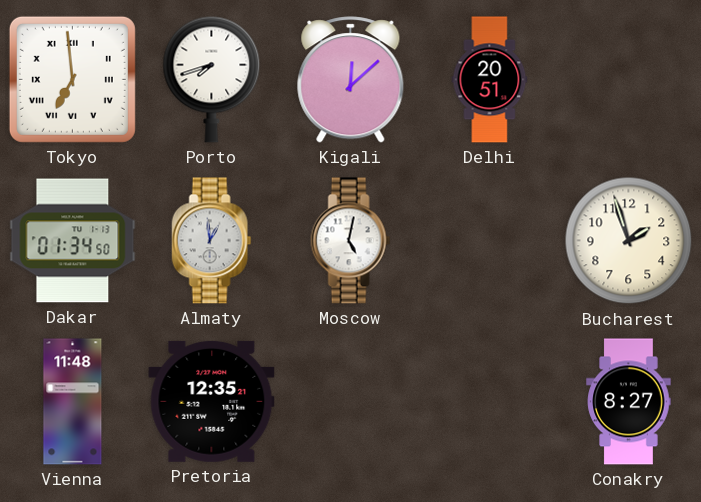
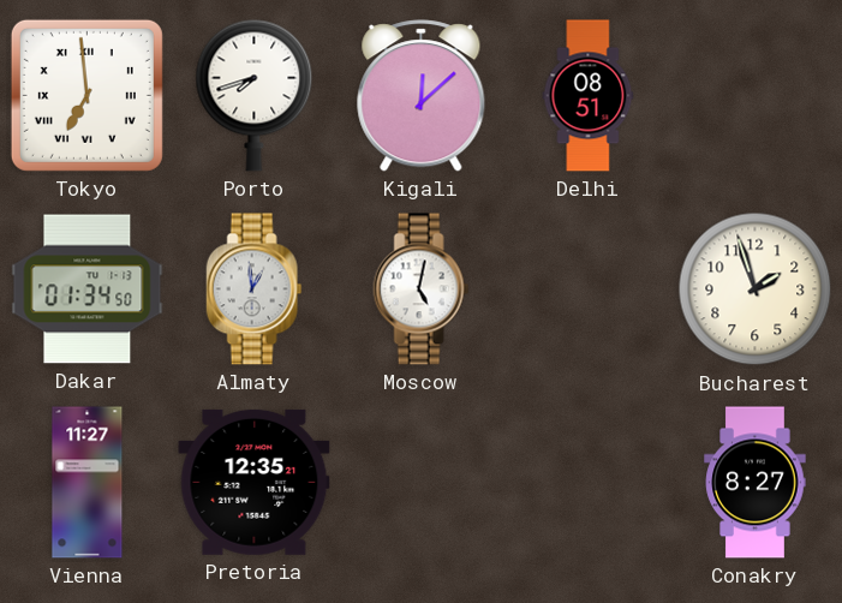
Delhi: 20:51 -> 08:51 (589, 96)
Vienna: 11:48 -> 11:27 (88, 483)
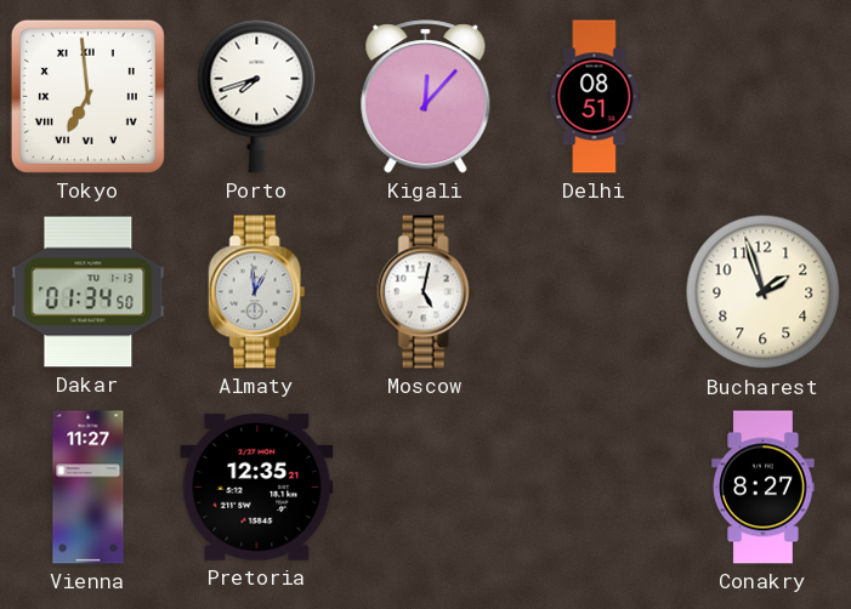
Kigali: 12:08 -> 12:07 (426, 97)
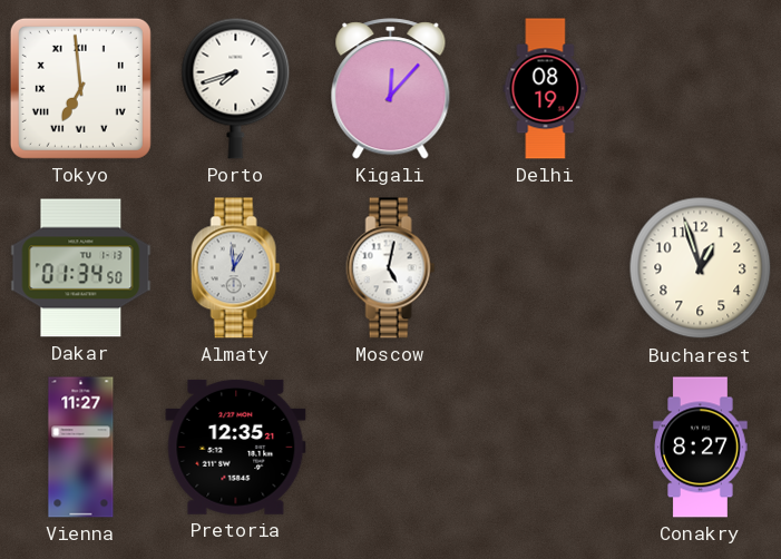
Delhi: 08:51 -> 08:19 (546, 89)
Bucharest: 1:57 -> 12:57 (701, 268)
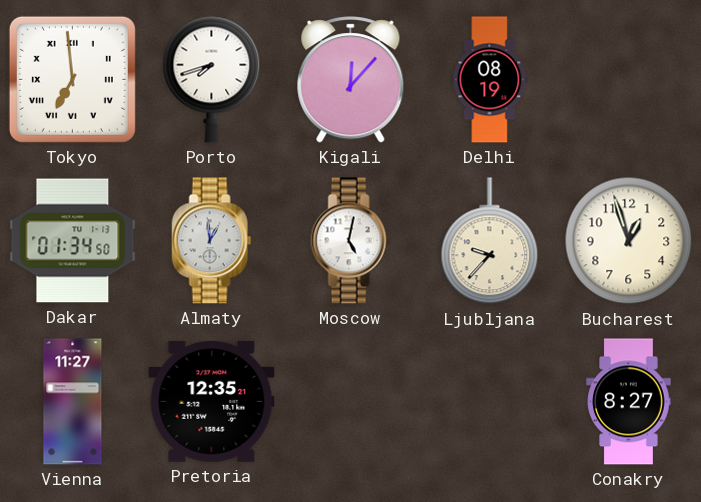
Ljubljana: none -> 9:37 (490, 241)
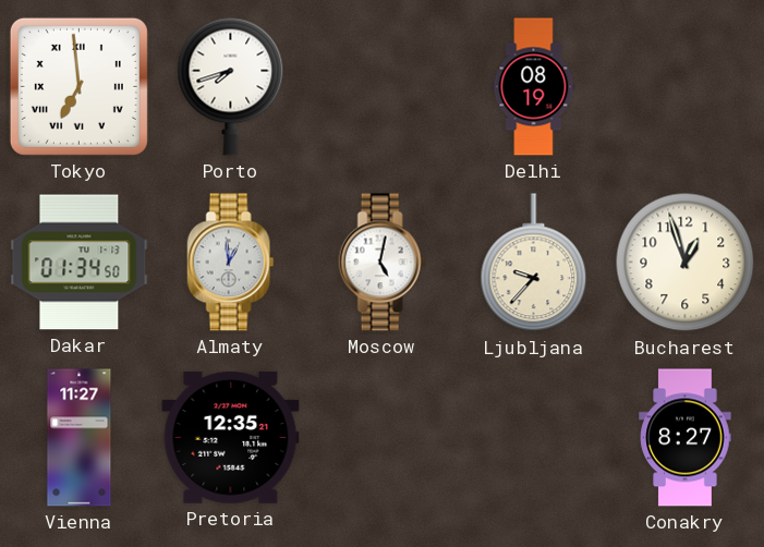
Kigali: 12:07 -> none (351, 80)
